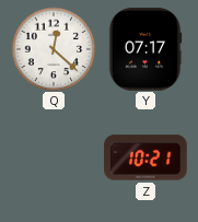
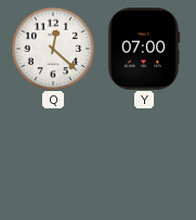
Y: 07:17 -> 07:00 (144, 49)
Z: 10:21 -> none (145, 157)
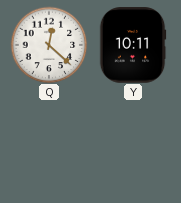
Y: 07:00 -> 10:11 (133, 45)
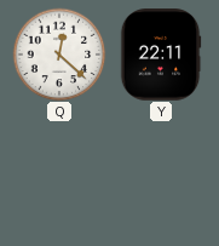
Y: 10:11 -> 22:11 (161, 55)
